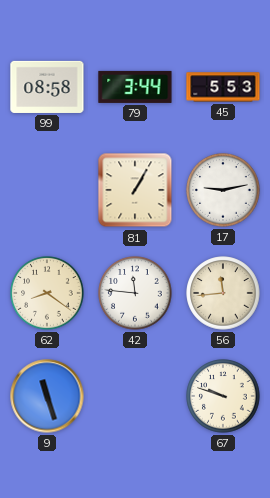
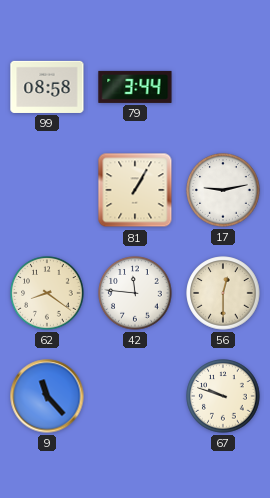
45: 5:53 -> none (223, 87)
56: 11:44 -> 12:30 (223, 293)
9: 11:27 -> 11:23 (47, 396)
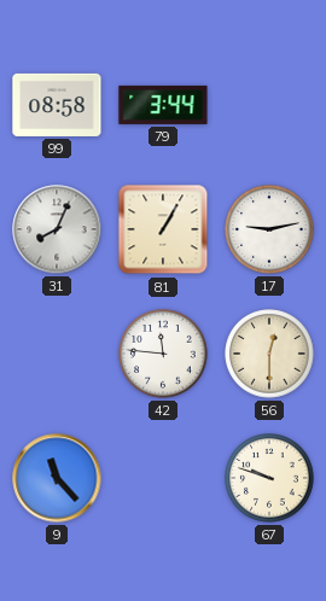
31: none -> 8:04 (57, 229)
62: 8:21 -> none (47, 293)
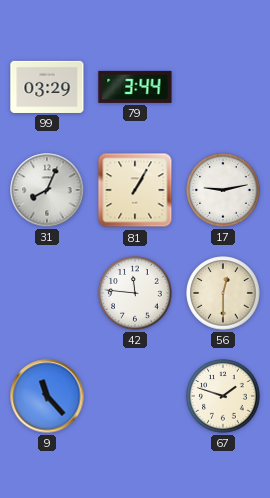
99: 08:58 -> 03:29 (47, 87)
67: 9:48 -> 1:48 (223, 396)
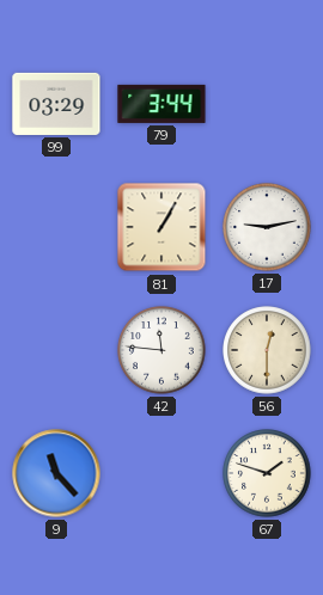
31: 8:04 -> none (47, 190)
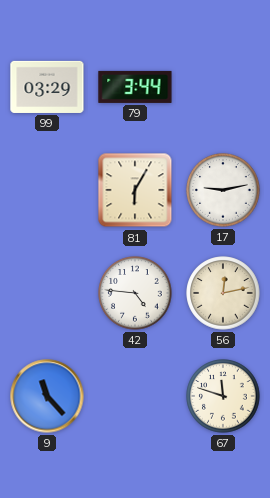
81: 1:05 -> 6:05 (135, 190)
42: 11:46 -> 4:46 (135, 293)
56: 12:30 -> 12:13 (223, 293)
67: 1:48 -> 11:48 (223, 396)
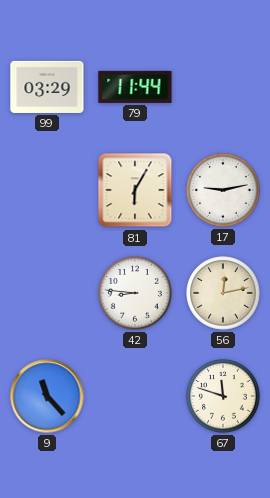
79: 3:44 -> 11:44 (135, 87)
42: 4:46 -> 8:46 (135, 293)
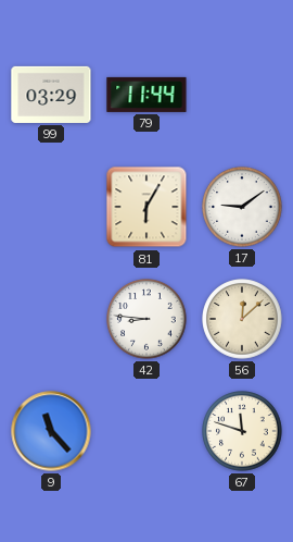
17: 9:13 -> 9:09 (242, 207)
56: 12:13 -> 12:08 (242, 319)
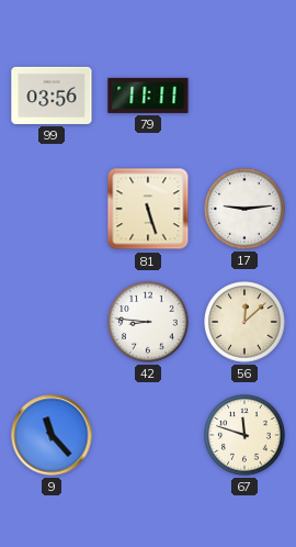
99: 03:29 -> 03:56 (52, 96)
79: 11:44 -> 11:11 (148, 96)
81: 6:05 -> 5:27 (148, 209)
17: 9:09 -> 9:14 (244, 209)
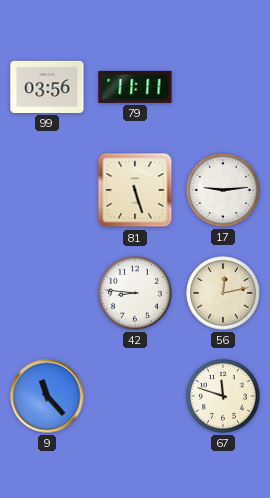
56: 12:08 -> 12:13 (223, 293)
